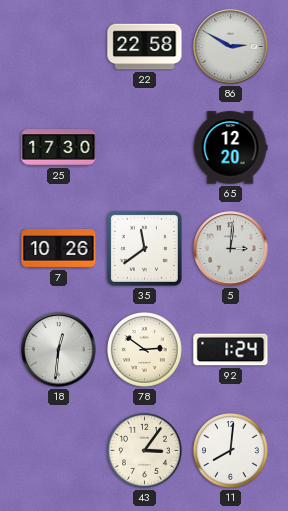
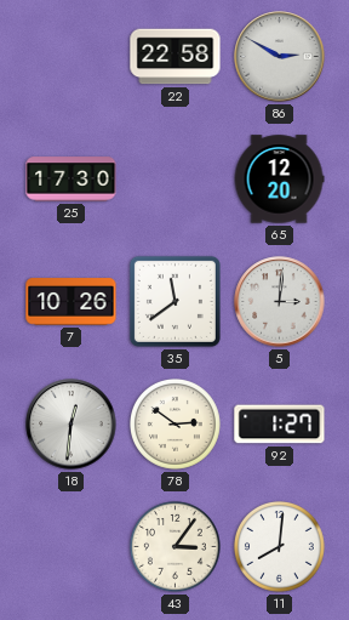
92: 1:24 -> 1:27 (280, 425)
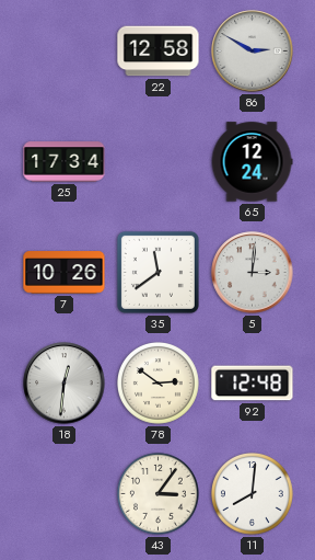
22: 22:58 -> 12:58 (159, 52)
25: 17:30 -> 17:34 (65, 162)
65: 12:20 -> 12:24 (252, 162)
92: 1:27 -> 12:48 (253, 384)
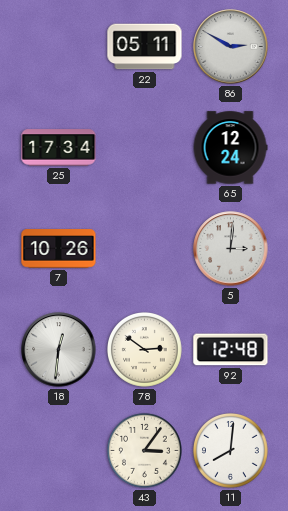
22: 12:58 -> 05:11 (145, 47)
35: 11:39 -> none (157, 272)
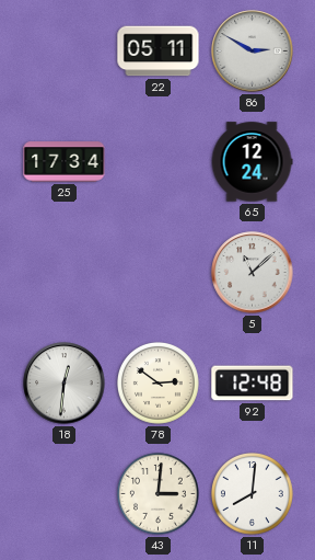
7: 10:26 -> none (59, 249)
5: 3:01 -> 11:08 (253, 273)
43: 3:06 -> 3:01 (159, 494)
